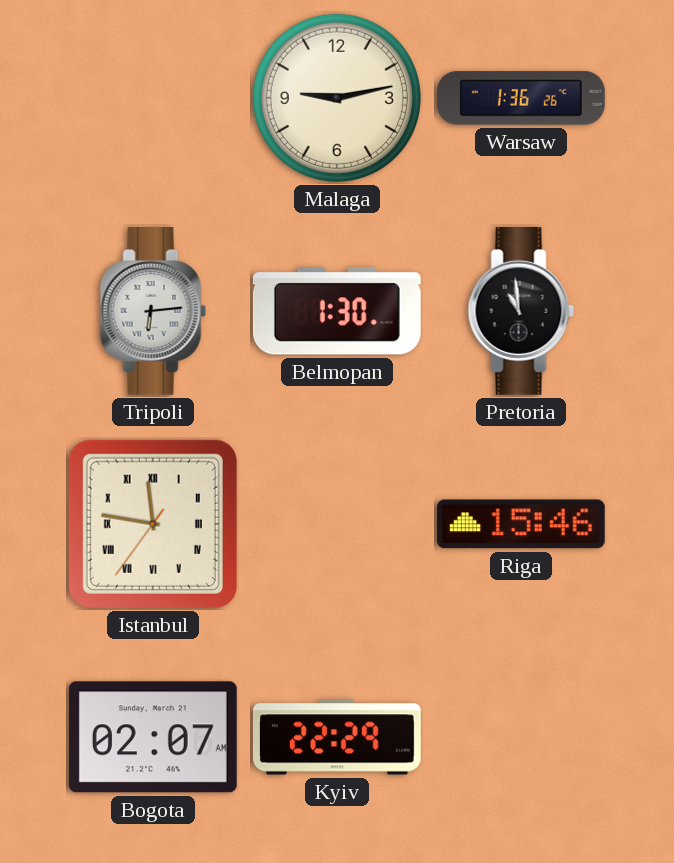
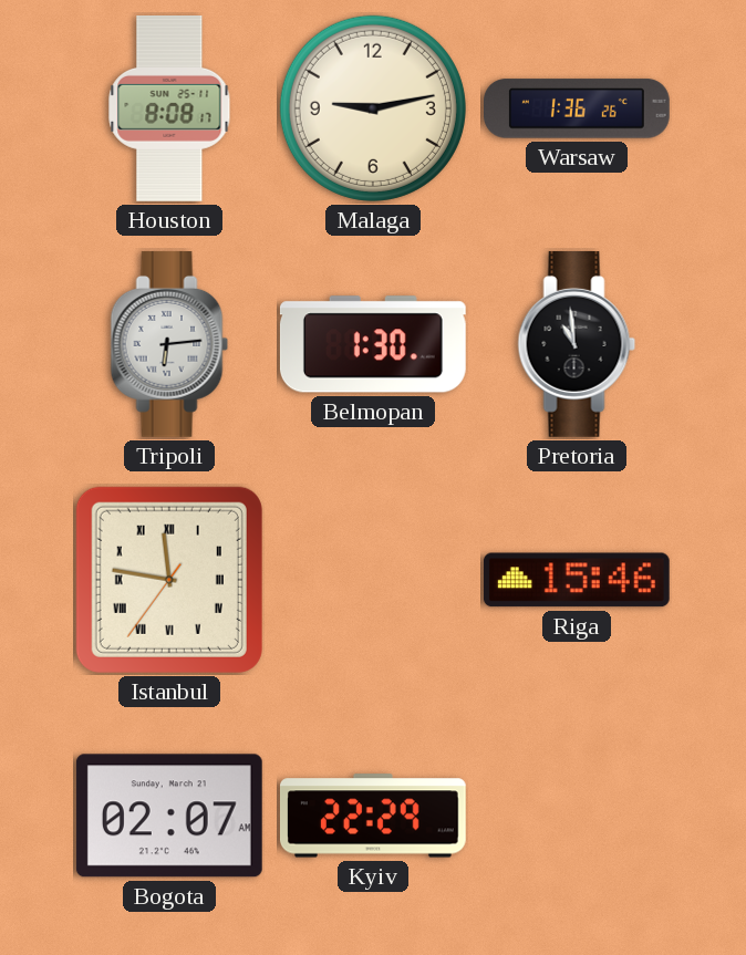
Houston: none -> 8:08 (169, 110)
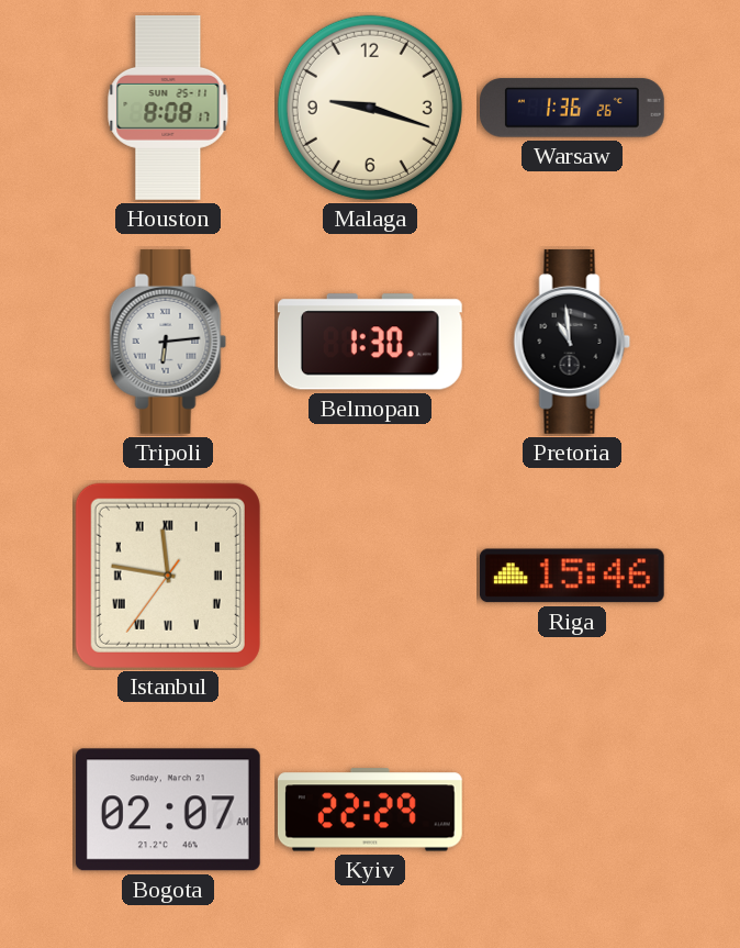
Malaga: 9:13 -> 9:18 (370, 108)
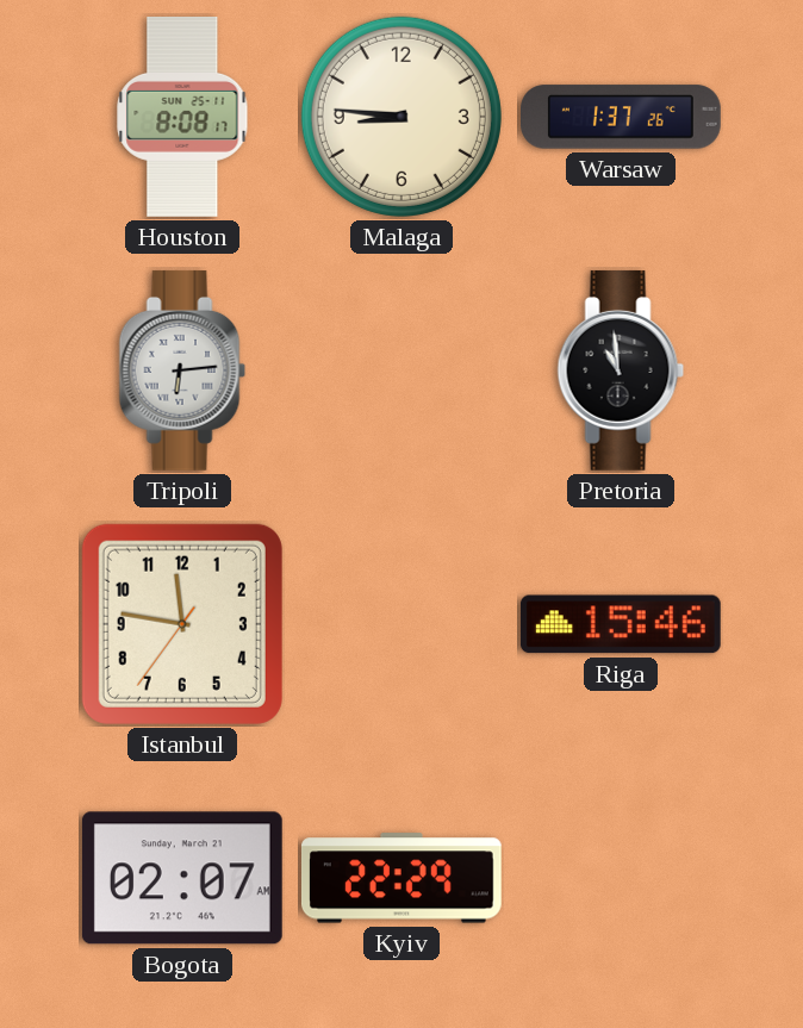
Malaga: 9:18 -> 8:46 (401, 117)
Warsaw: 1:36 -> 1:37 (622, 117)
Belmopan: 1:30 -> none (370, 342)
Istanbul numerals: Roman -> Arabic (182, 624)
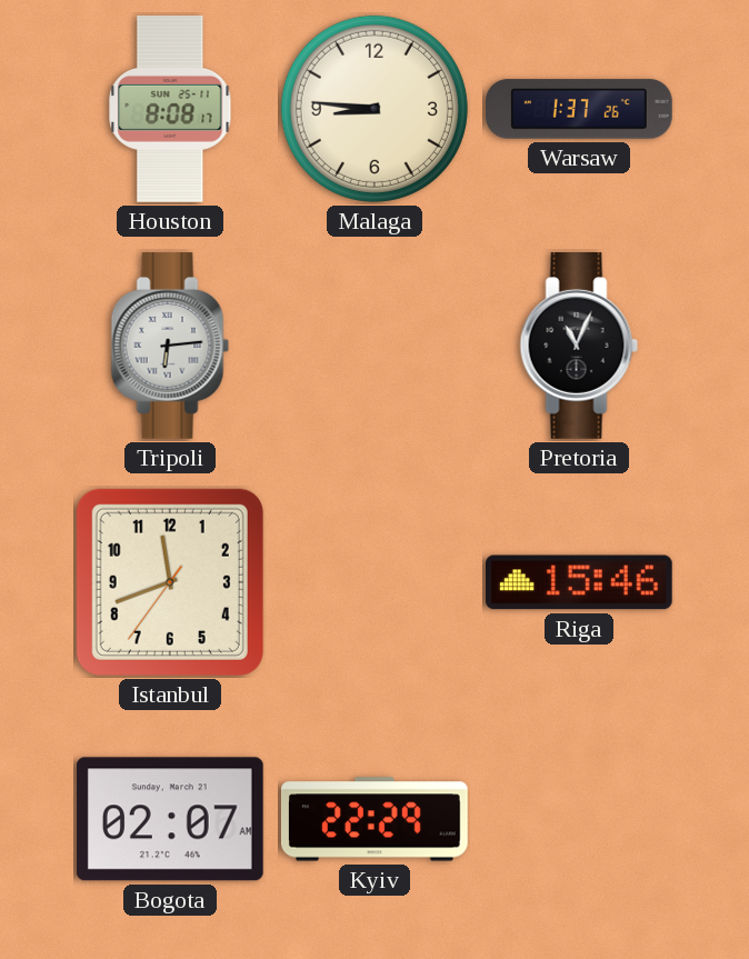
Pretoria: 10:59 -> 11:04 (579, 346)
Istanbul: 11:46 -> 11:41 (170, 582)
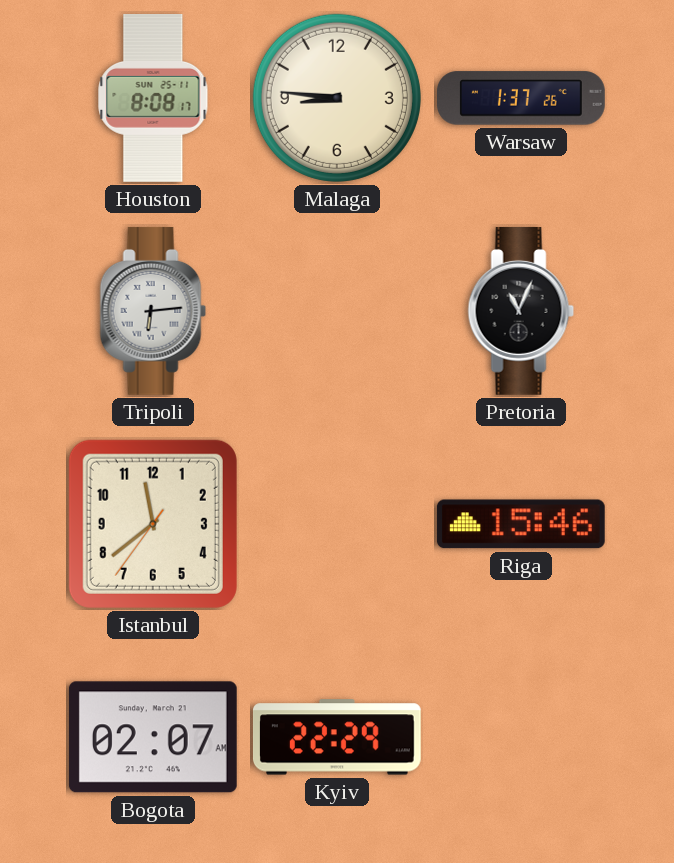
Istanbul: 11:41 -> 11:38 (153, 524)
